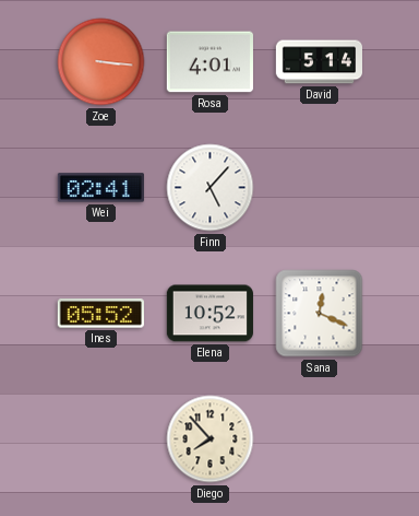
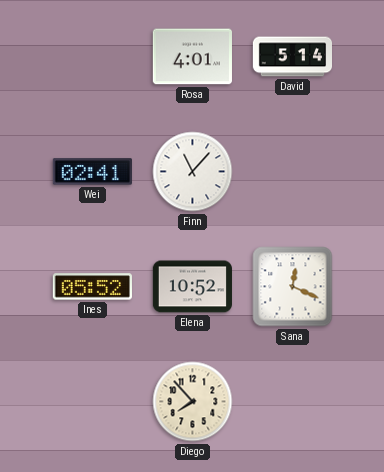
Zoe: 3:16 -> none (101, 62)
Finn: 5:07 -> 11:07 (193, 172)
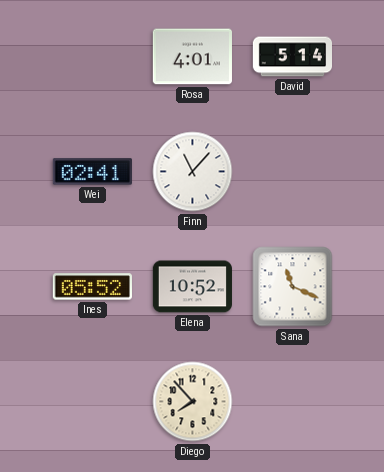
Sana: 12:19 -> 11:19 (293, 287)
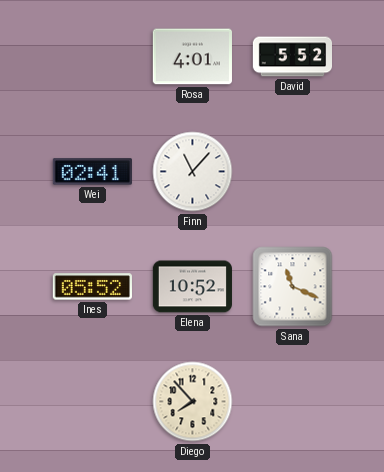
David: 5:14 -> 5:52 (292, 57)
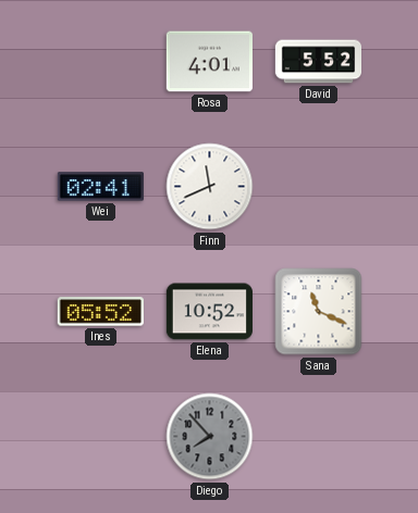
Finn: 11:07 -> 11:41 (210, 187)
Diego dial: cream -> grey (210, 437)
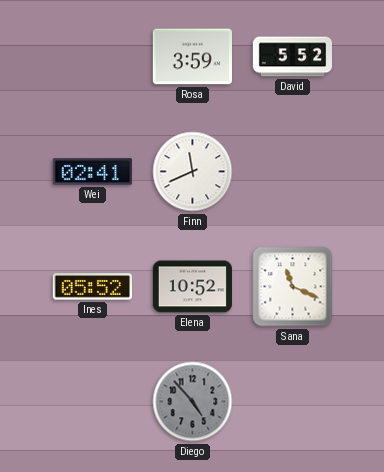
Rosa: 4:01 -> 3:59 (192, 57)
Diego: 7:53 -> 4:53 (193, 402)
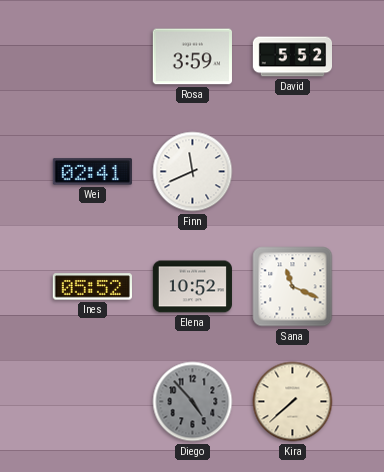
Kira: none -> 7:38 (293, 402)
